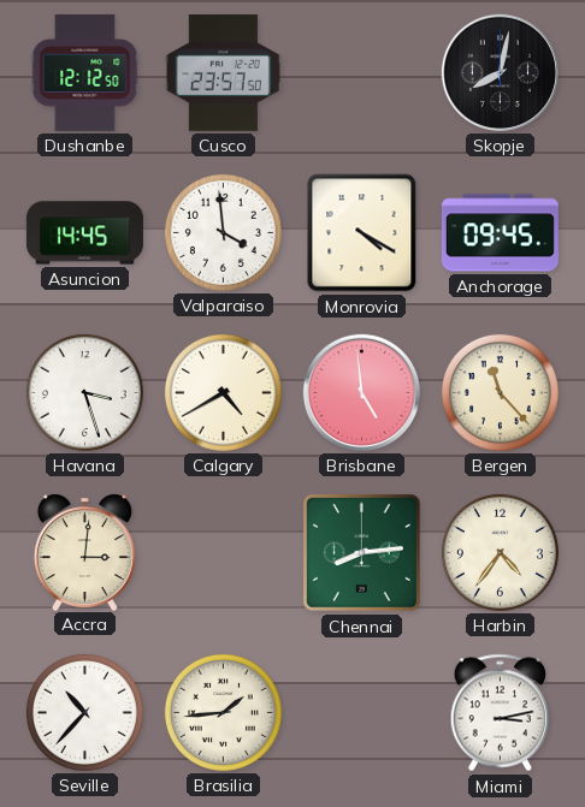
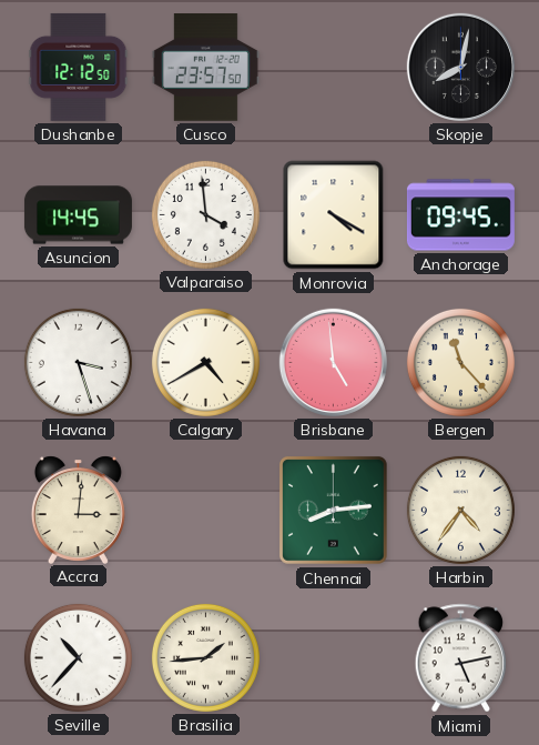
Miami: 3:13 -> 5:13 (461, 658)
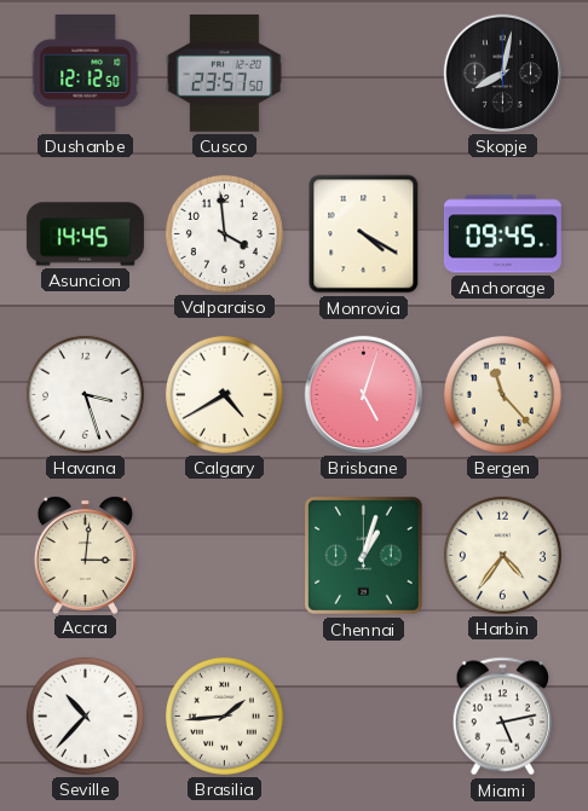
Brisbane: 4:59 -> 5:03 (363, 394)
Chennai: 8:14 -> 1:03 (363, 555)
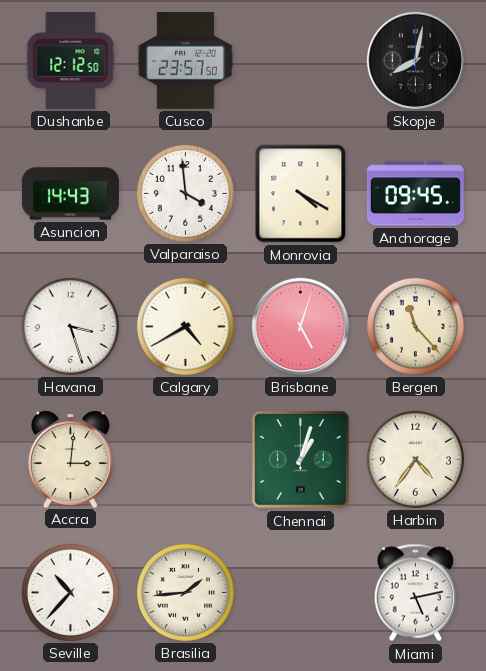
Asuncion: 14:45 -> 14:43 (70, 194)
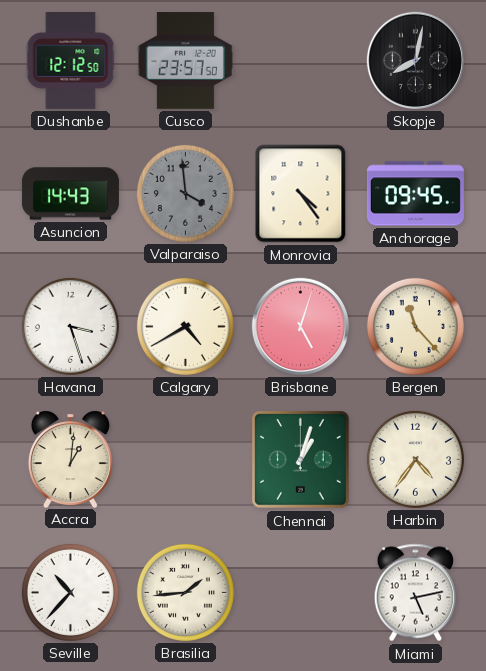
Valparaiso dial: white -> grey (185, 193)
Monrovia: 4:20 -> 4:24 (301, 194)
Accra: 3:01 -> 1:01 (70, 459)
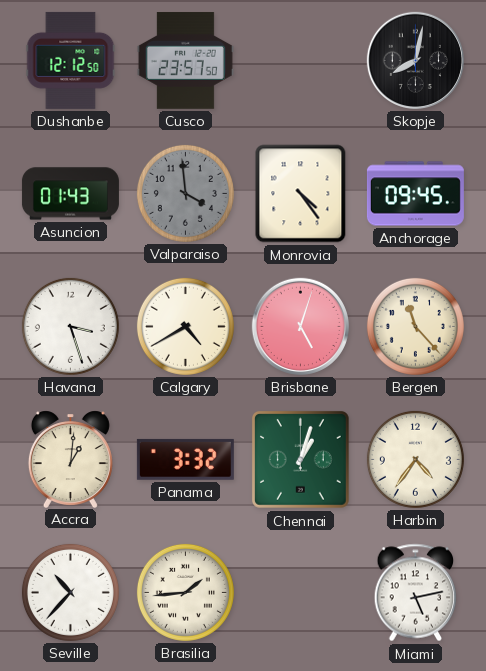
Asuncion: 14:43 -> 01:43 (70, 194)
Panama: none -> 3:32 (185, 459)
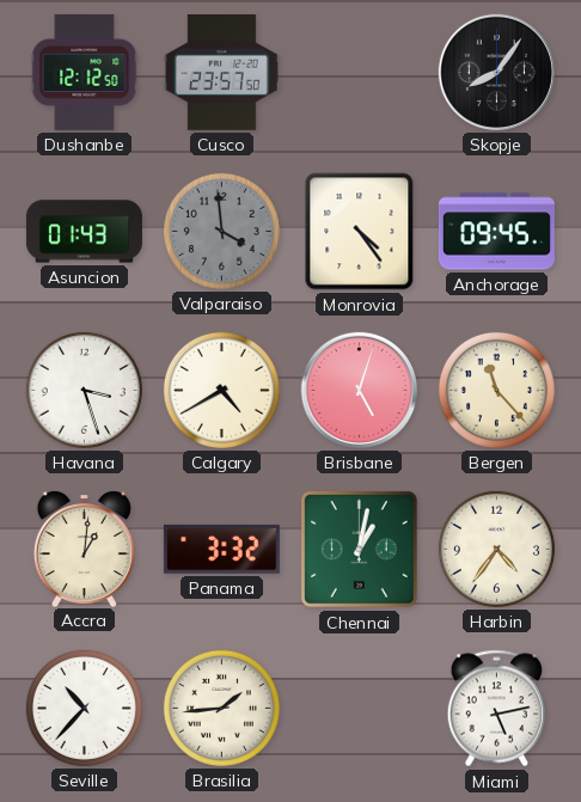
Skopje: 8:02 -> 8:06 (496, 72)
Chennai: 1:03 -> 1:02 (359, 549)
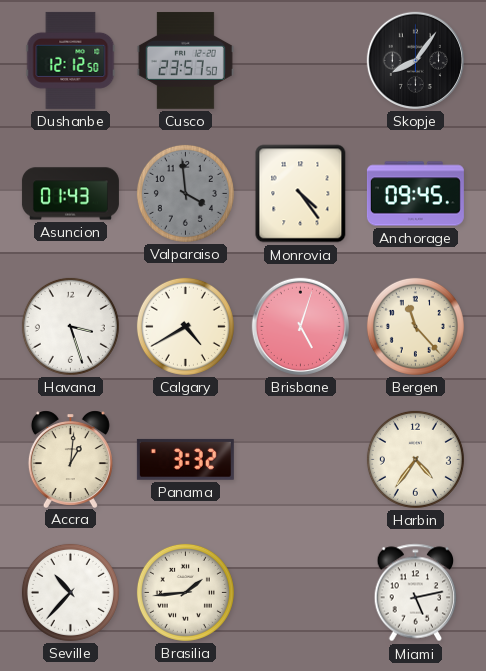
Chennai: 1:02 -> none (359, 549)
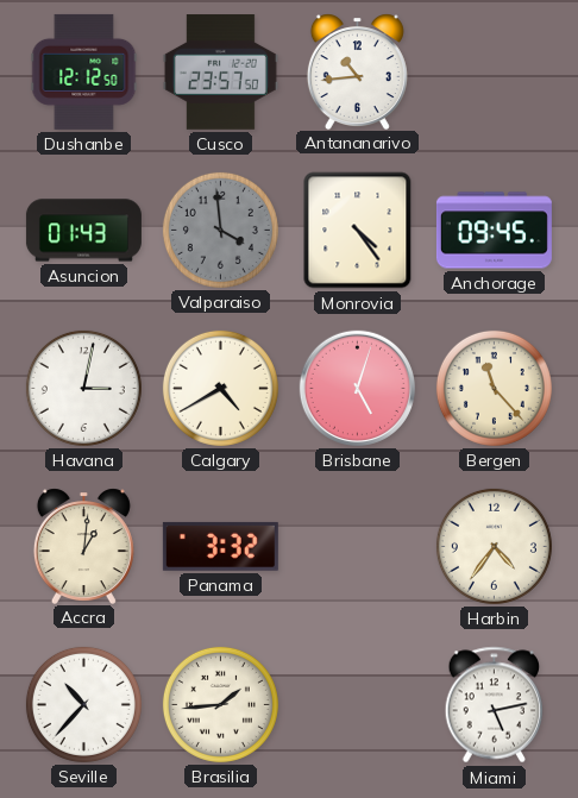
Antananarivo: none -> 10:44 (357, 71)
Skopje: 8:06 -> none (415, 60)
Havana: 3:27 -> 3:02 (83, 388)
